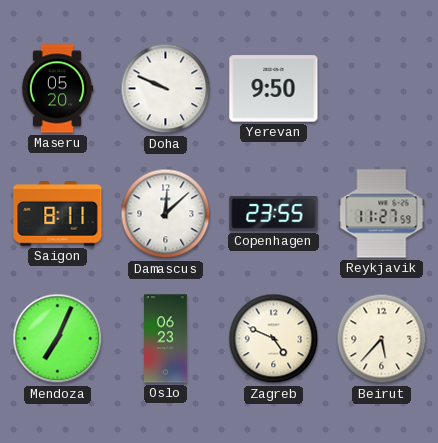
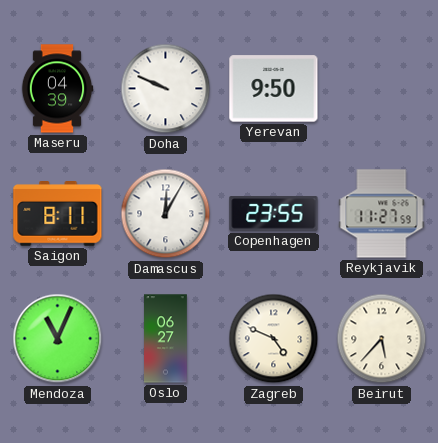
Maseru: 05:20 -> 04:39 (57, 89)
Damascus: 12:08 -> 12:05 (166, 214)
Mendoza: 7:04 -> 11:04 (58, 339)
Oslo: 06:23 -> 06:27 (166, 339)
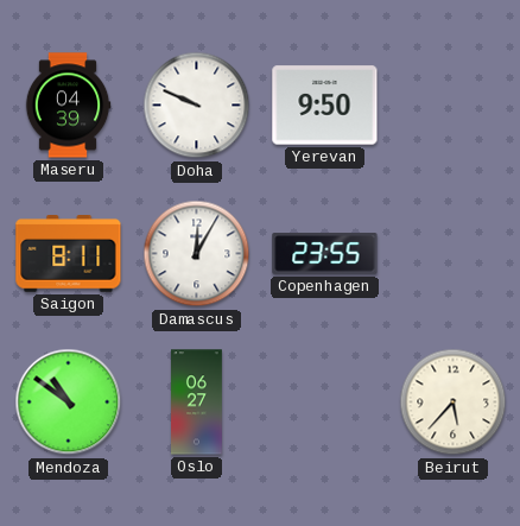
Reykjavik: 11:27 -> none (382, 214)
Mendoza: 11:04 -> 10:51 (69, 403)
Zagreb: 4:49 -> none (274, 339)
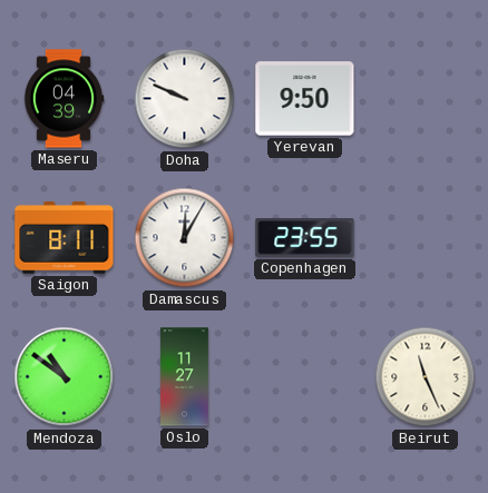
Oslo: 06:27 -> 11:27 (185, 377)
Beirut: 5:37 -> 11:26 (426, 377)
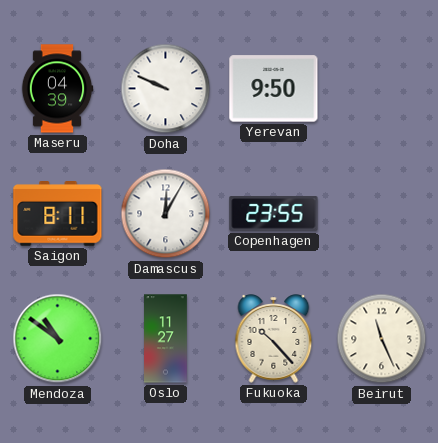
Fukuoka: none -> 10:23 (274, 339)
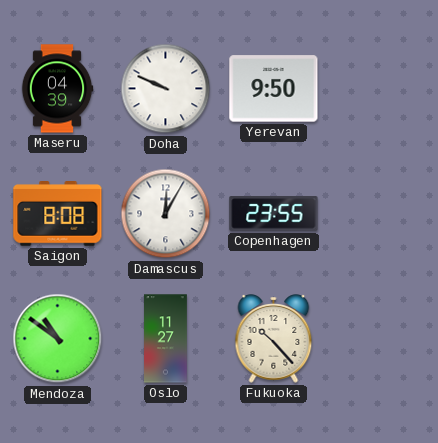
Saigon: 8:11 -> 8:08 (58, 214)
Beirut: 11:26 -> none (382, 339)
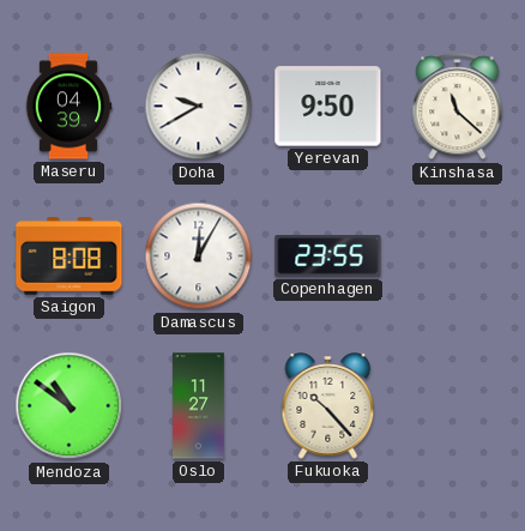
Doha: 9:49 -> 9:40 (199, 107)
Kinshasa: none -> 11:22 (458, 107)
